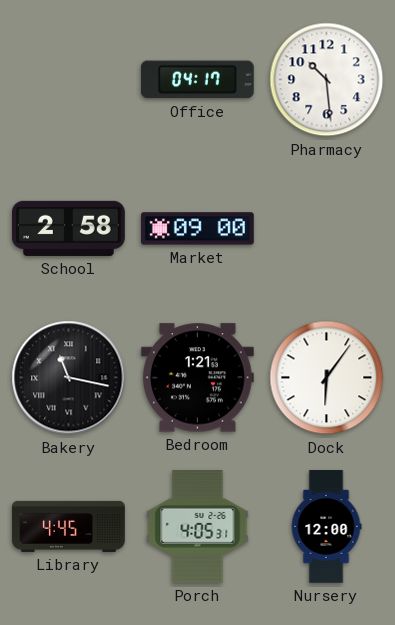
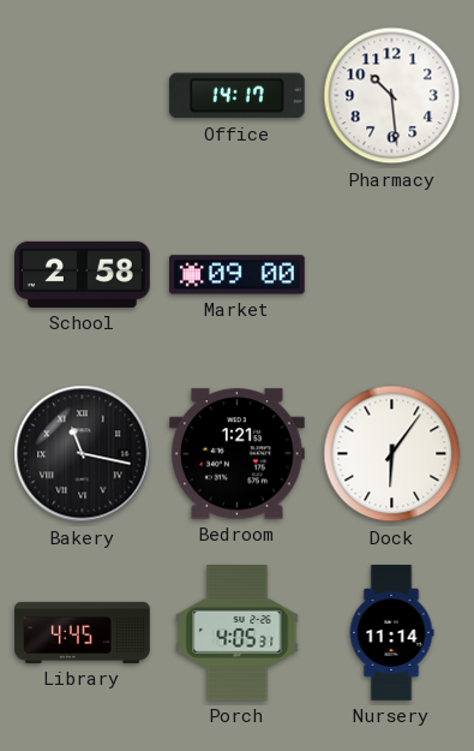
Office: 04:17 -> 14:17 (236, 96)
Nursery: 12:00 -> 11:14 (391, 633)
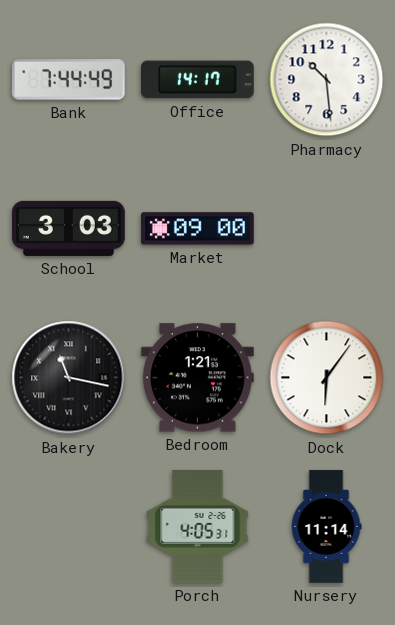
Bank: none -> 7:44 (68, 80)
School: 2:58 -> 3:03 (69, 228)
Library: 4:45 -> none (83, 632)
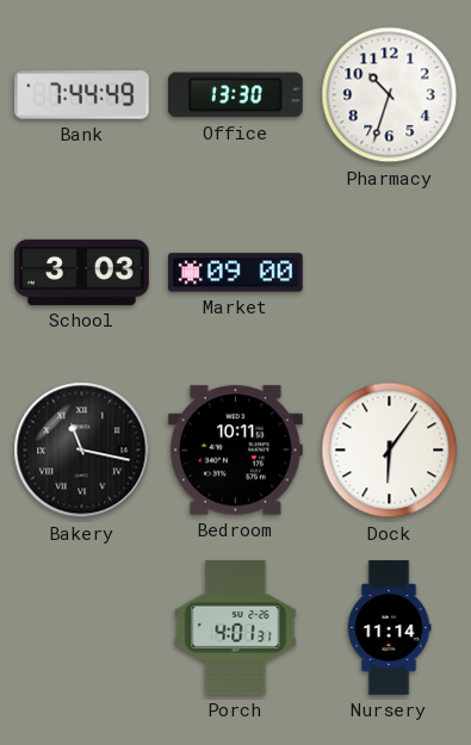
Office: 14:17 -> 13:30 (235, 95)
Pharmacy: 10:29 -> 10:33 (390, 95)
Bedroom: 1:21 -> 10:11 (235, 451)
Porch: 4:05 -> 4:01 (236, 628)
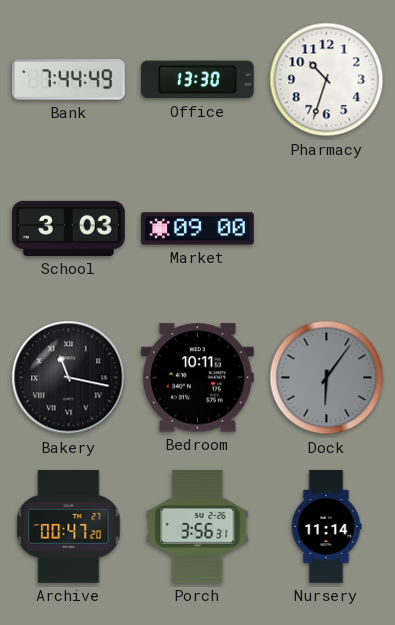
Dock dial: white -> grey (327, 378)
Archive: none -> 00:47 (69, 527)
Porch: 4:01 -> 3:56 (198, 527)
